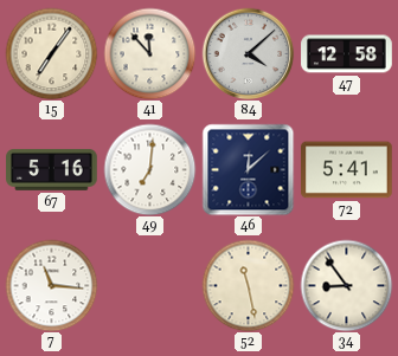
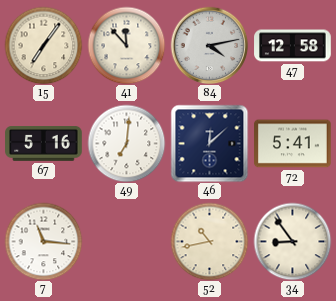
84: 4:08 -> 4:13 (209, 45)
52: 11:28 -> 10:43 (209, 241)
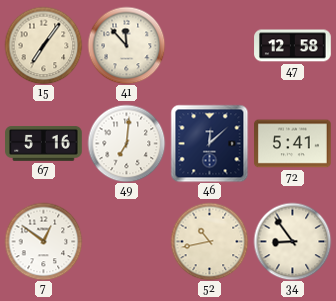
84: 4:13 -> none (209, 45)
7: 11:16 -> 12:51 (43, 241)
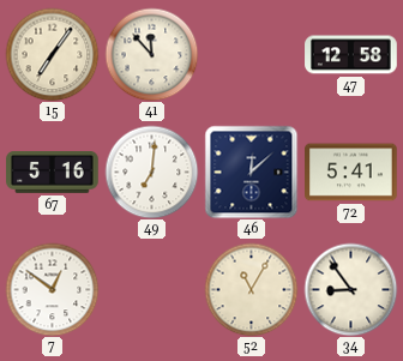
52: 10:43 -> 11:05 (251, 289)
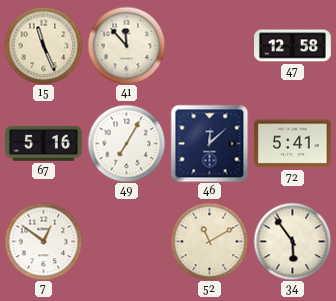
15: 7:06 -> 11:26 (43, 45)
49: 7:01 -> 7:05 (126, 143)
52: 11:05 -> 11:10 (209, 241)
34: 8:54 -> 5:54 (292, 241)
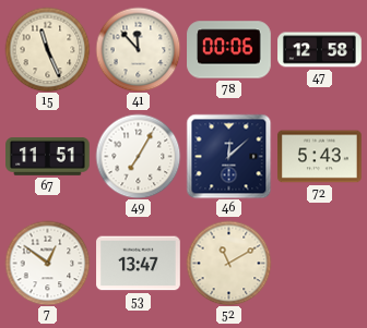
78: none -> 00:06 (229, 50)
67: 5:16 -> 11:51 (48, 157)
72: 5:41 -> 5:43 (320, 157)
53: none -> 13:47 (139, 264)
34: 5:54 -> none (292, 241)
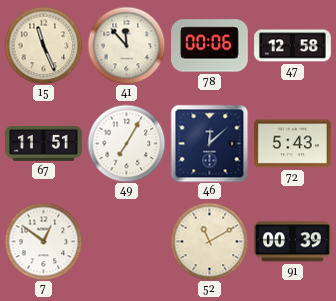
53: 13:47 -> none (139, 264)
91: none -> 00:39 (293, 242)
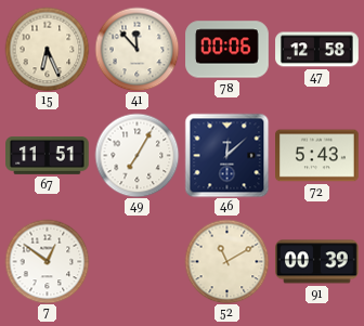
15: 11:26 -> 6:26 (47, 49)
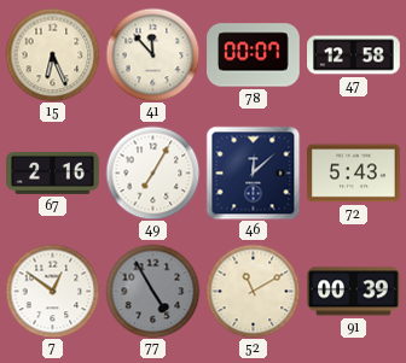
78: 00:06 -> 00:07 (254, 55)
67: 11:51 -> 2:16 (53, 174)
77: none -> 4:55 (152, 291)
